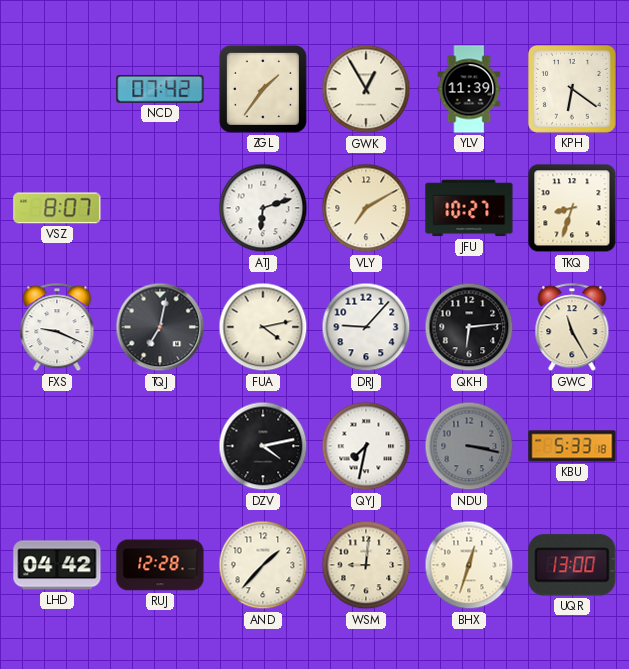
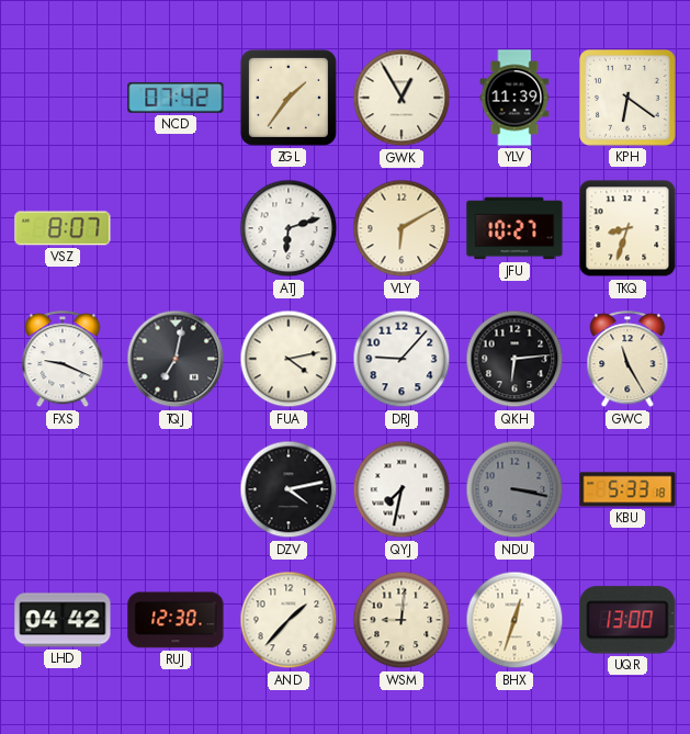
VLY: 7:10 -> 6:10 (401, 228)
RUJ: 12:28 -> 12:30 (176, 620)
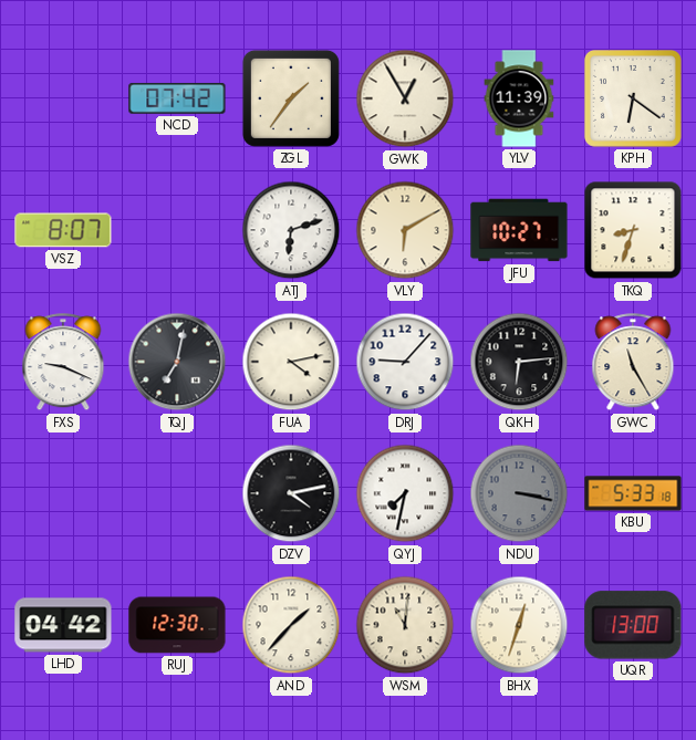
WSM: 9:01 -> 11:01 (405, 625)
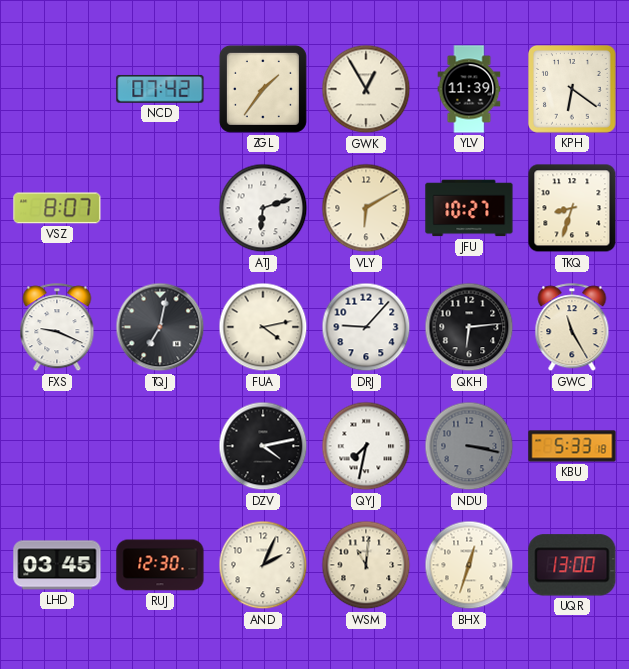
LHD: 04:42 -> 03:45 (57, 565)
AND: 1:37 -> 2:04 (263, 565)
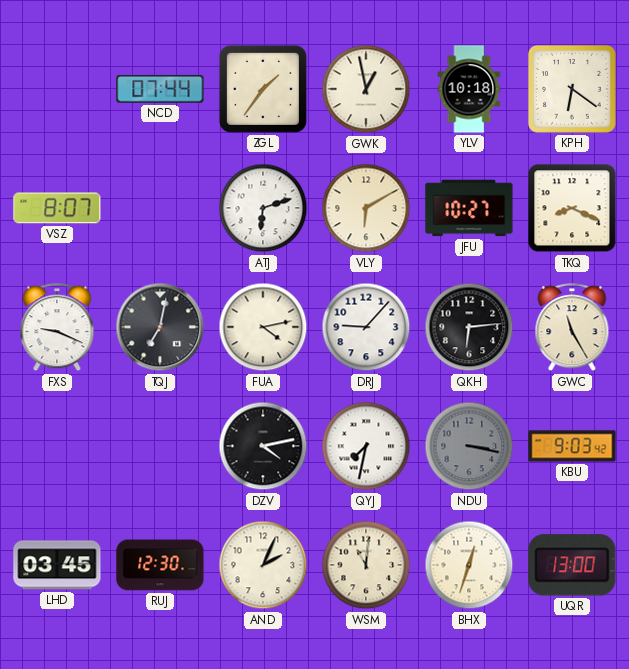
NCD: 07:42 -> 07:44 (160, 89)
GWK: 12:55 -> 12:58 (366, 89)
YLV: 11:39 -> 10:18 (469, 89)
TKQ: 8:33 -> 8:19 (572, 208)
KBU: 5:33 -> 9:03 (572, 446)
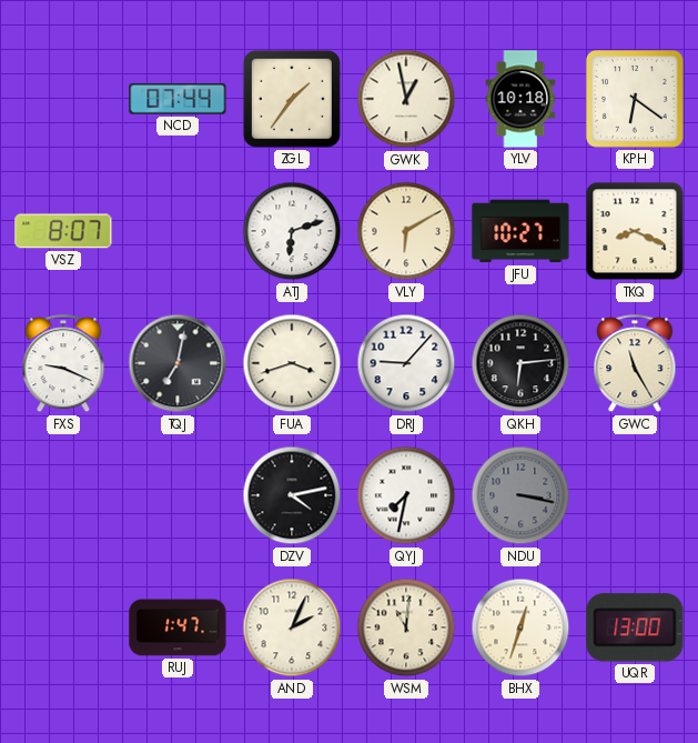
FUA: 4:13 -> 3:42 (292, 363)
KBU: 9:03 -> none (572, 446)
LHD: 03:45 -> none (57, 565)
RUJ: 12:30 -> 1:47 (178, 627)
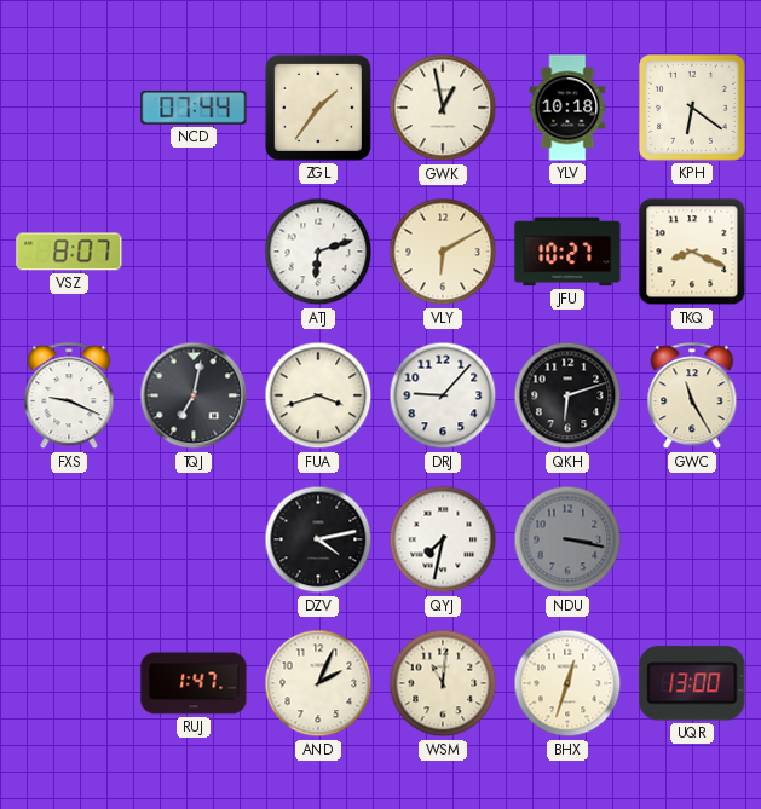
QKH: 6:14 -> 6:12 (567, 395)
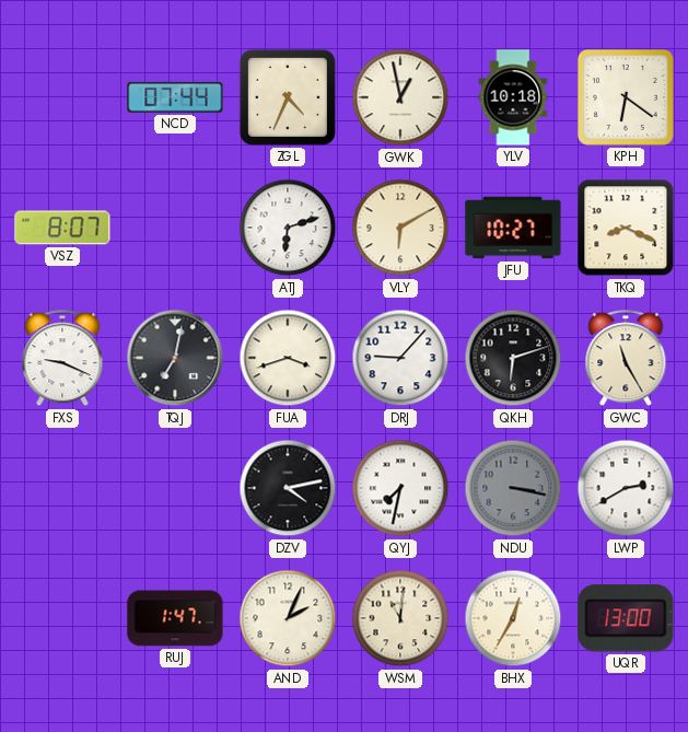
ZGL: 1:36 -> 4:34 (288, 97)
LWP: none -> 2:40 (626, 488)
BHX: 12:33 -> 12:35 (513, 618)
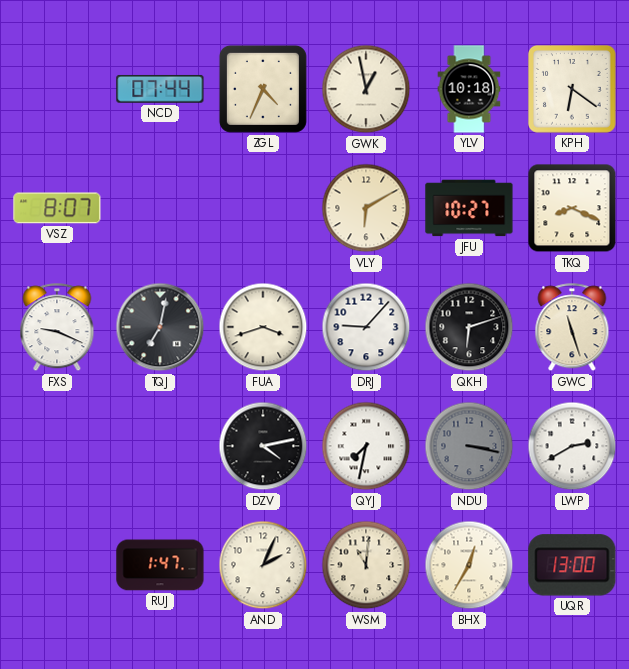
ATJ: 6:12 -> none (288, 228)
GWC: 11:25 -> 11:27 (572, 328)
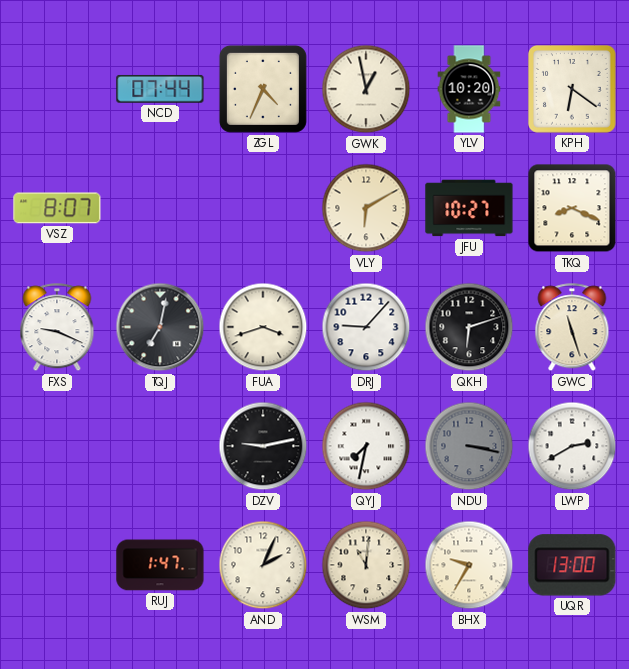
YLV: 10:18 -> 10:20 (469, 89)
DZV: 4:13 -> 9:13 (263, 446)
BHX: 12:35 -> 9:35 (469, 565)
